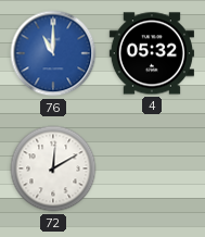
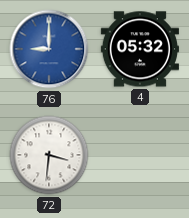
76: 11:00 -> 9:00 (49, 49)
72: 12:10 -> 3:31 (49, 155)
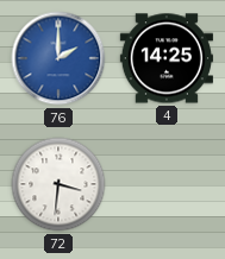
76: 9:00 -> 2:00 (58, 58)
4: 05:32 -> 14:25 (167, 58)
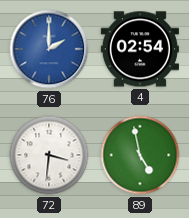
4: 14:25 -> 02:54 (140, 49)
89: none -> 4:58 (140, 155)
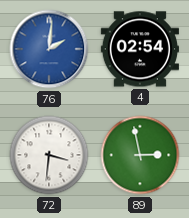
76: 2:00 -> 2:01 (49, 49)
89: 4:58 -> 2:58 (140, 155)
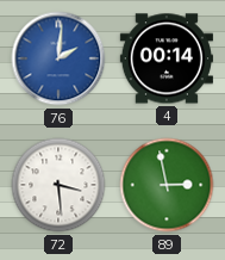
4: 02:54 -> 00:14 (167, 58)
72: 3:31 -> 3:29 (58, 185)
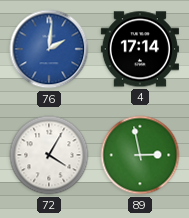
4: 00:14 -> 17:14 (140, 49)
72: 3:29 -> 4:05 (49, 155)
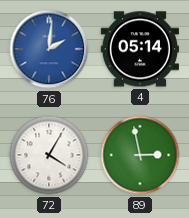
4: 17:14 -> 05:14 (140, 49)
